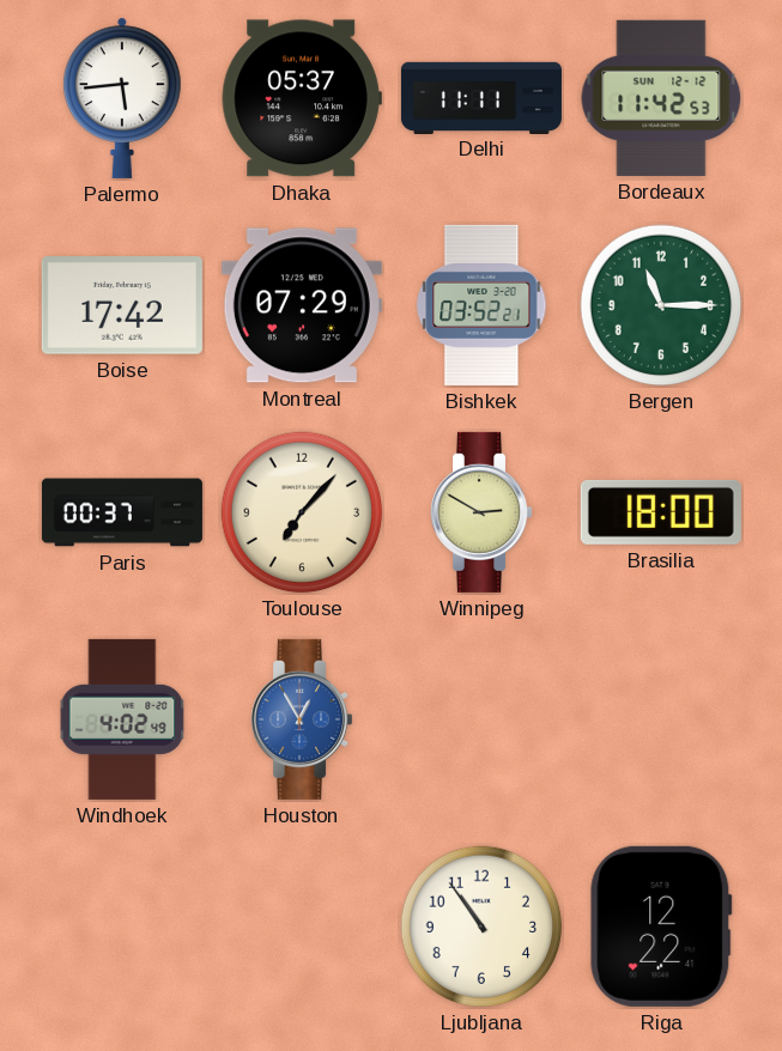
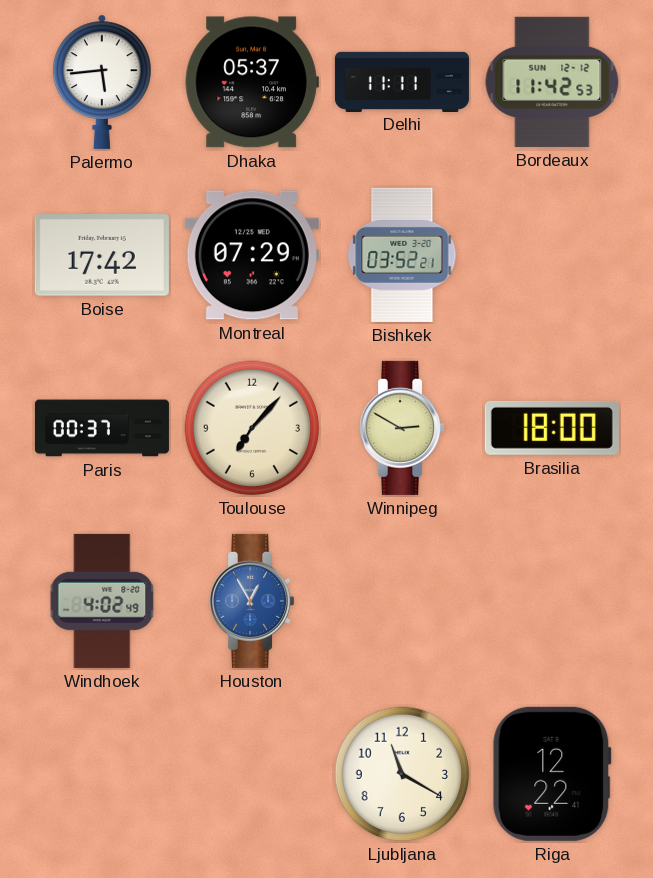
Bergen: 11:15 -> none (661, 305)
Ljubljana: 10:54 -> 11:20 (402, 774)
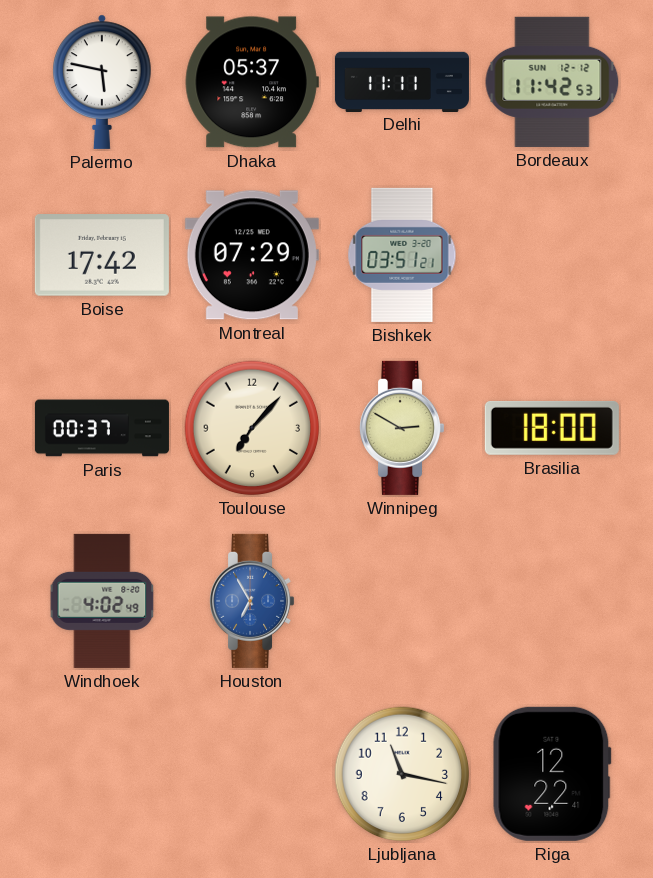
Palermo: 5:44 -> 5:47 (103, 82)
Bishkek: 03:52 -> 03:51 (402, 255)
Houston: 12:55 -> 6:55 (252, 601)
Ljubljana: 11:20 -> 11:17 (402, 774)
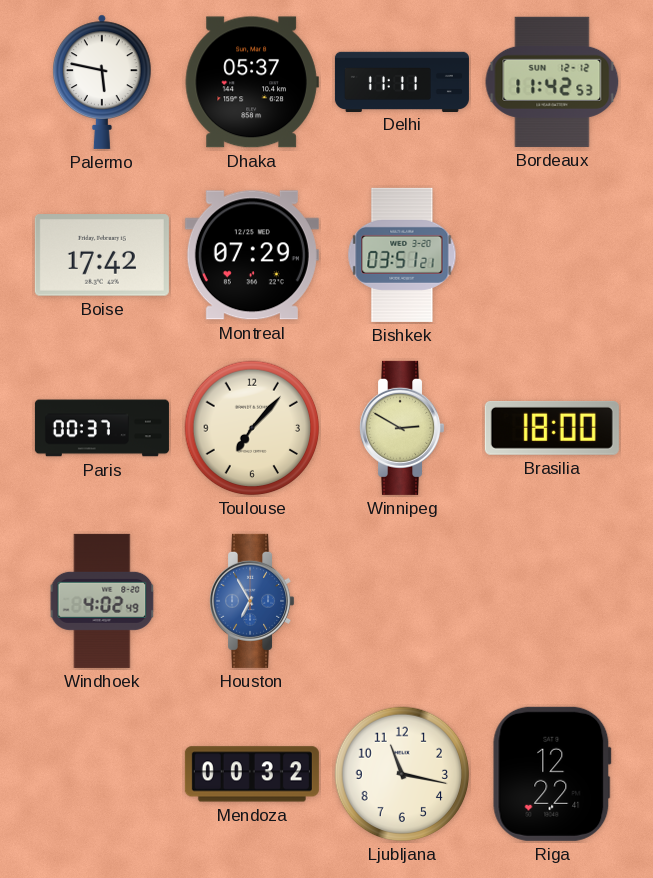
Mendoza: none -> 00:32 (252, 774)
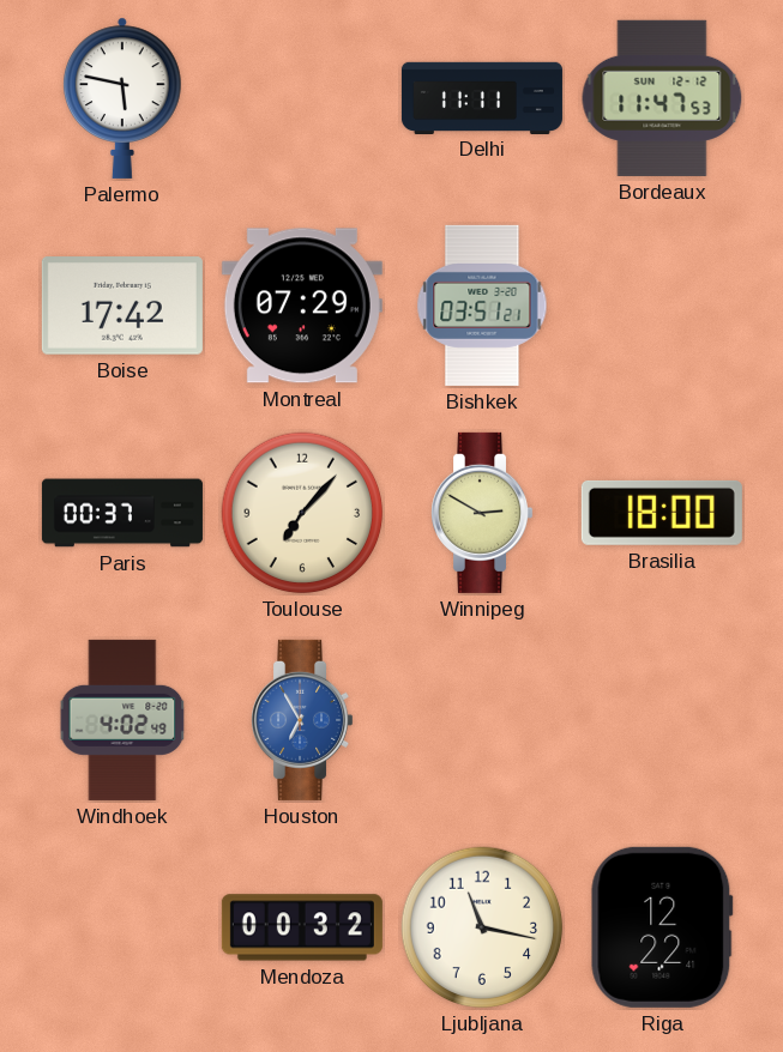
Dhaka: 05:37 -> none (252, 82)
Bordeaux: 11:42 -> 11:47 (662, 98)
